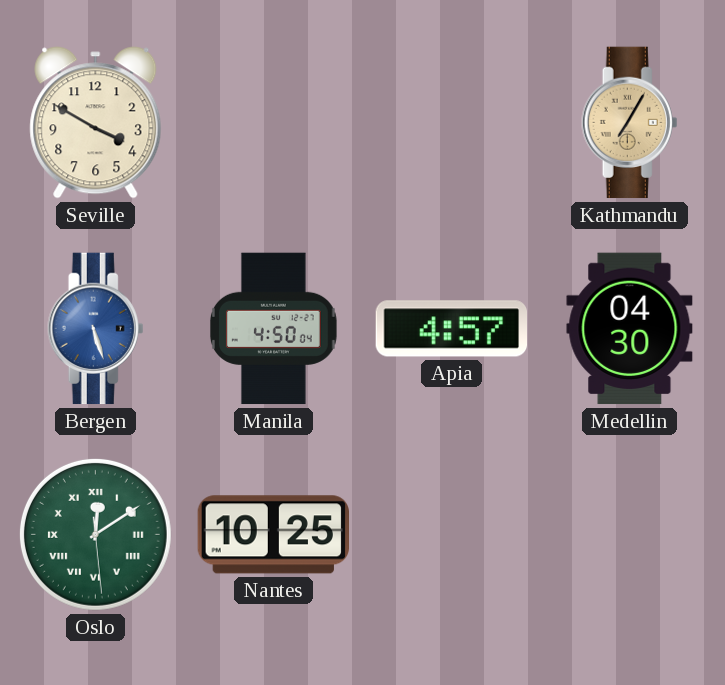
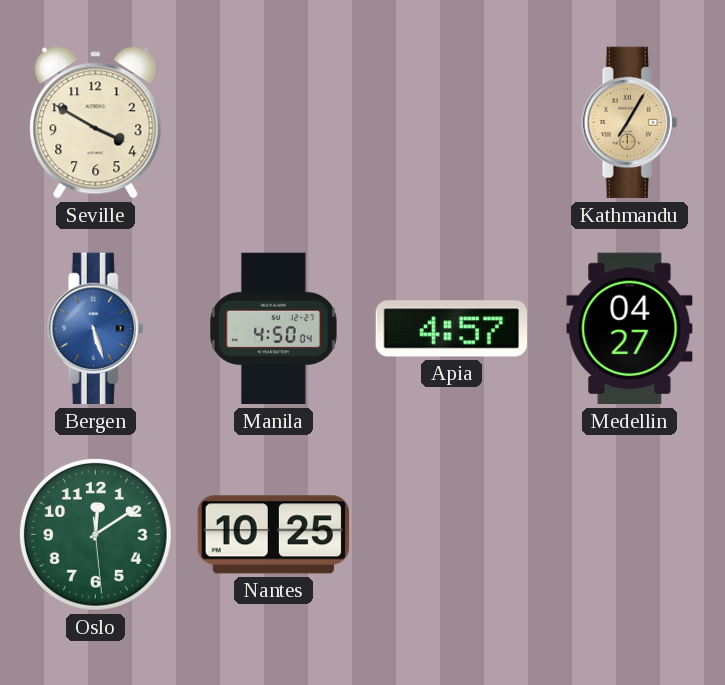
Medellin: 04:30 -> 04:27 (630, 329)
Oslo numerals: Roman -> Arabic (95, 534)
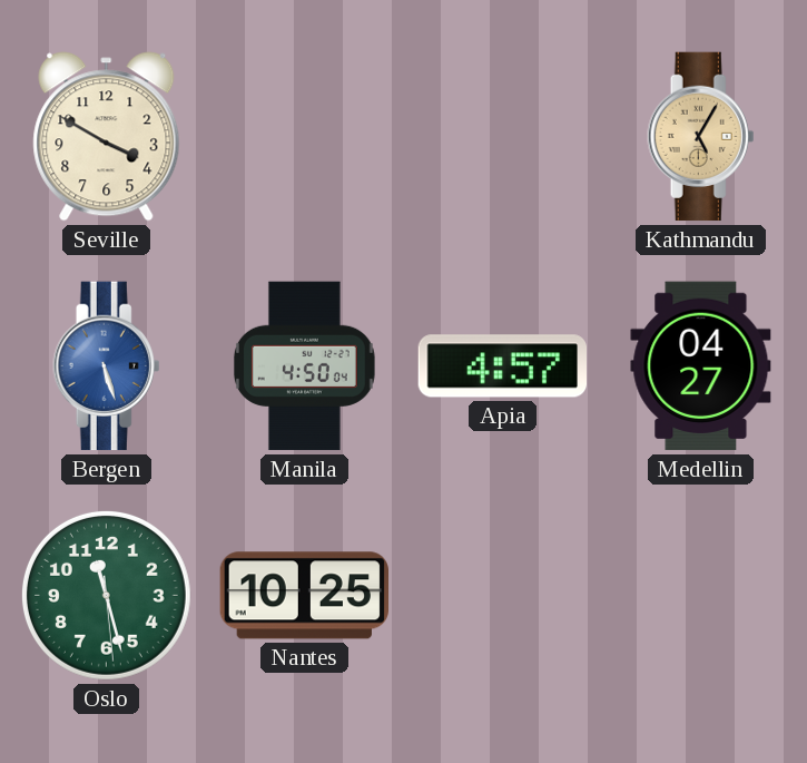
Kathmandu: 7:05 -> 5:05 (701, 137)
Oslo: 12:09 -> 11:27 (106, 595)
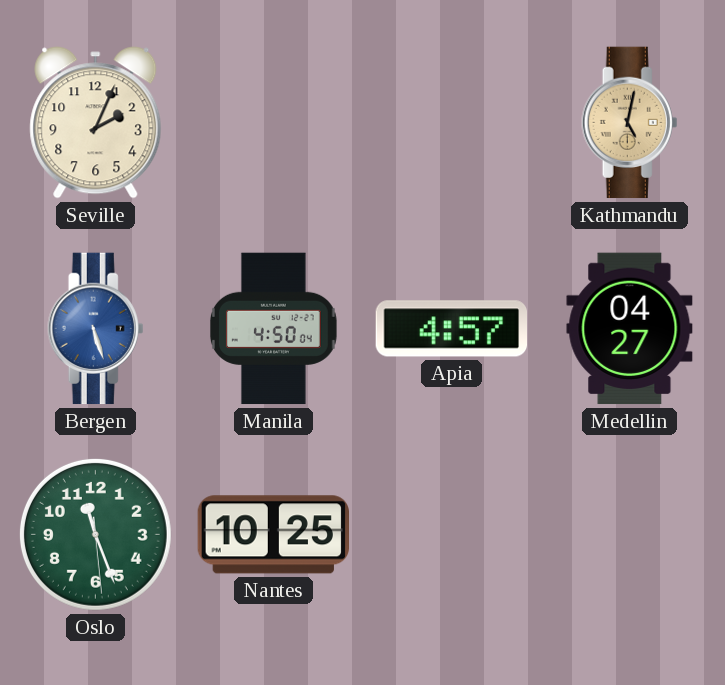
Seville: 3:50 -> 2:04 (96, 123)
Kathmandu: 5:05 -> 5:02 (630, 123)
Oslo: 11:27 -> 11:26 (95, 534)
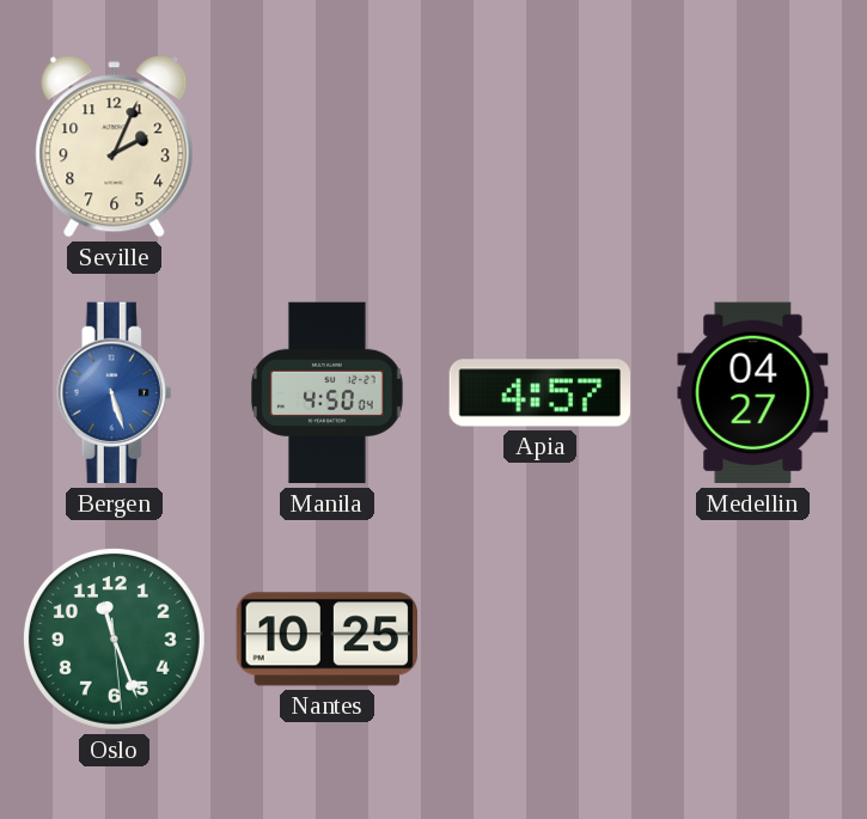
Kathmandu: 5:02 -> none (630, 123)
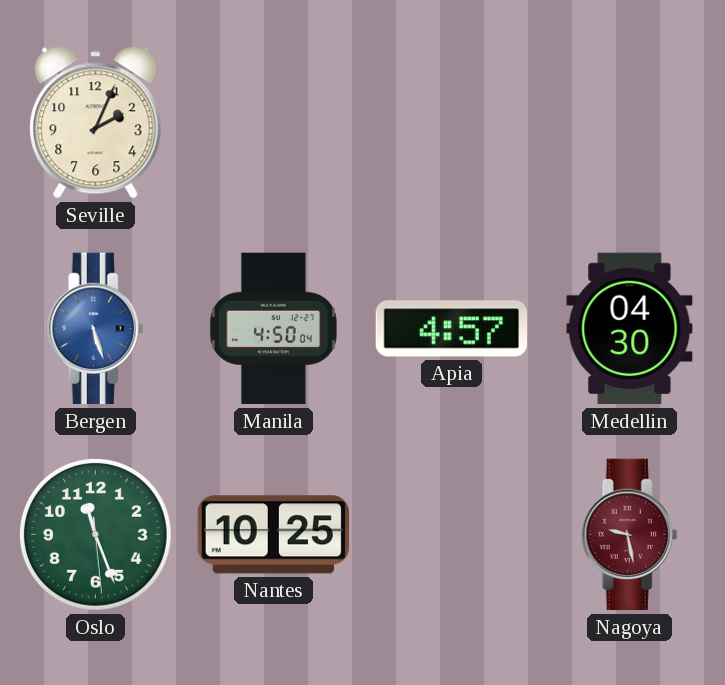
Medellin: 04:27 -> 04:30 (630, 329)
Nagoya: none -> 9:28 (630, 535)
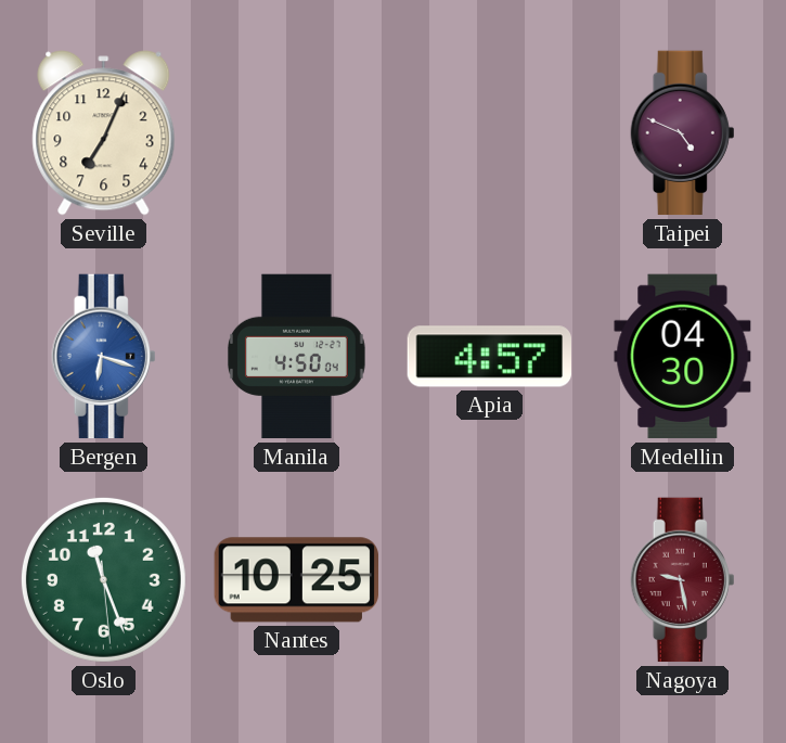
Seville: 2:04 -> 7:04 (104, 133)
Taipei: none -> 4:49 (683, 133)
Bergen: 5:27 -> 6:18 (104, 357)
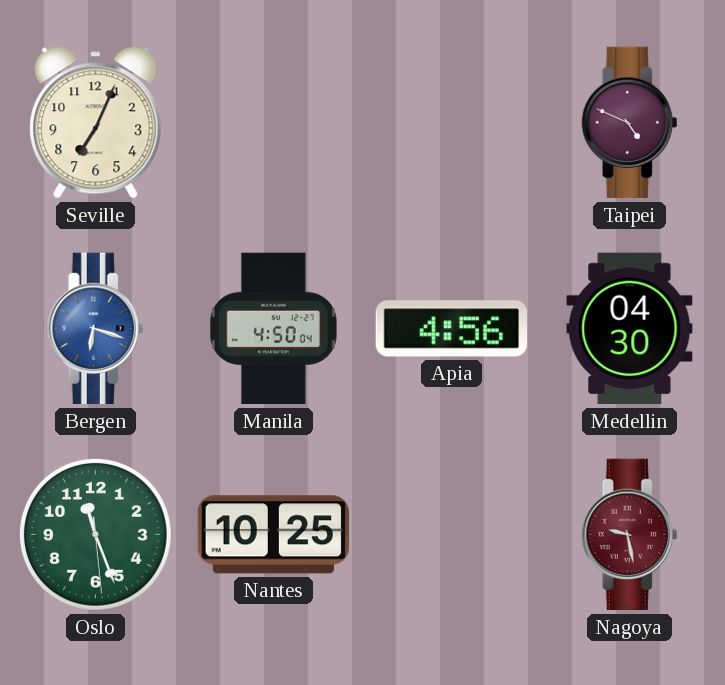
Apia: 4:57 -> 4:56 (451, 329)
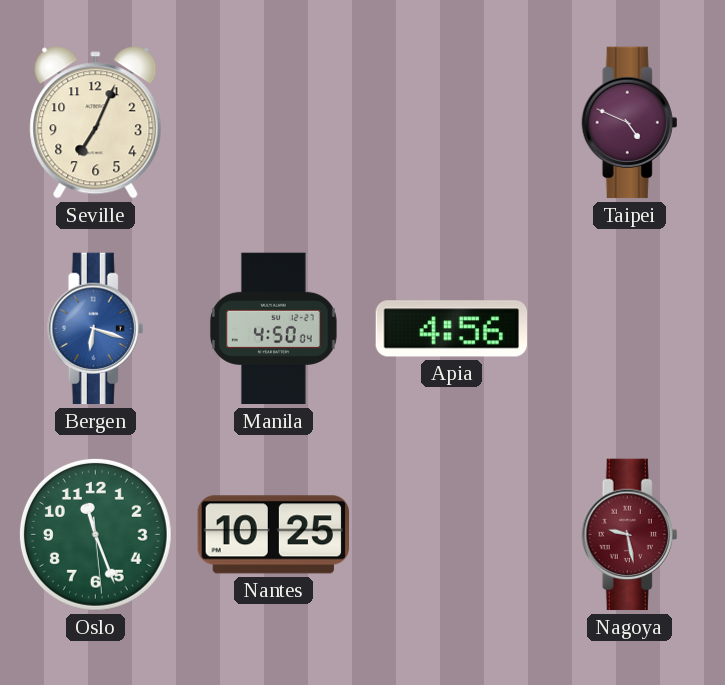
Medellin: 04:30 -> none (630, 329)
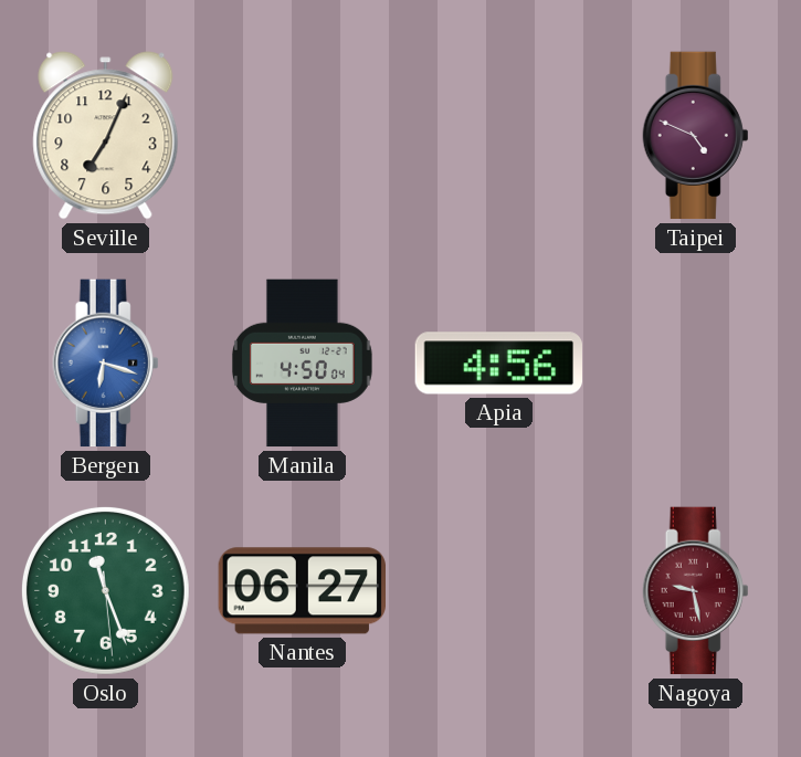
Nantes: 10:25 -> 06:27 (302, 591)
